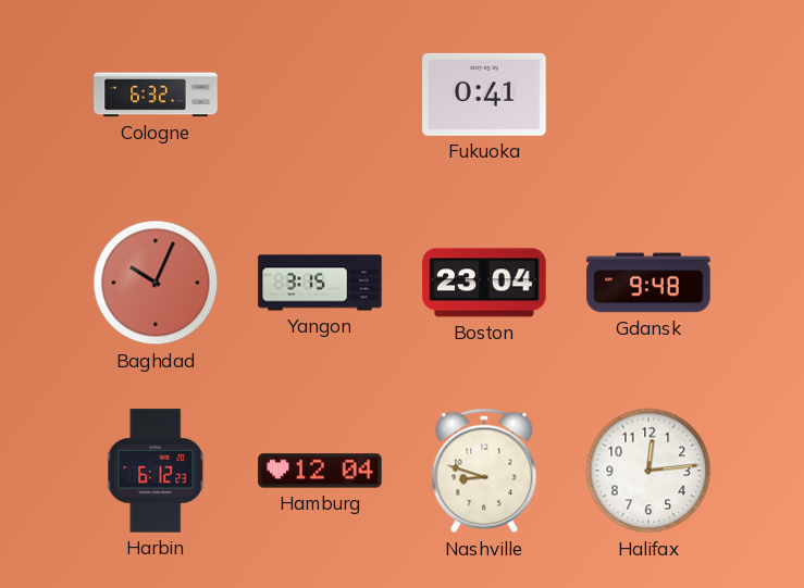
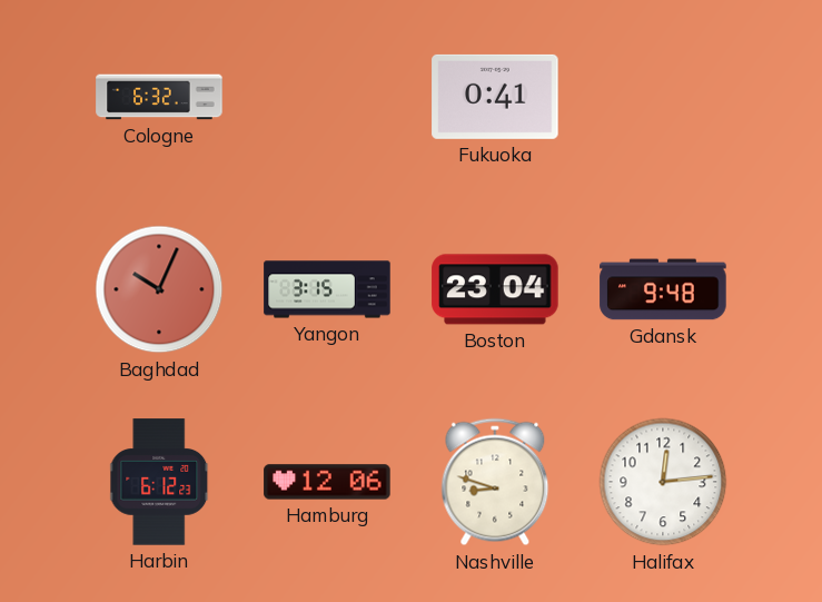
Hamburg: 12:04 -> 12:06 (327, 482)
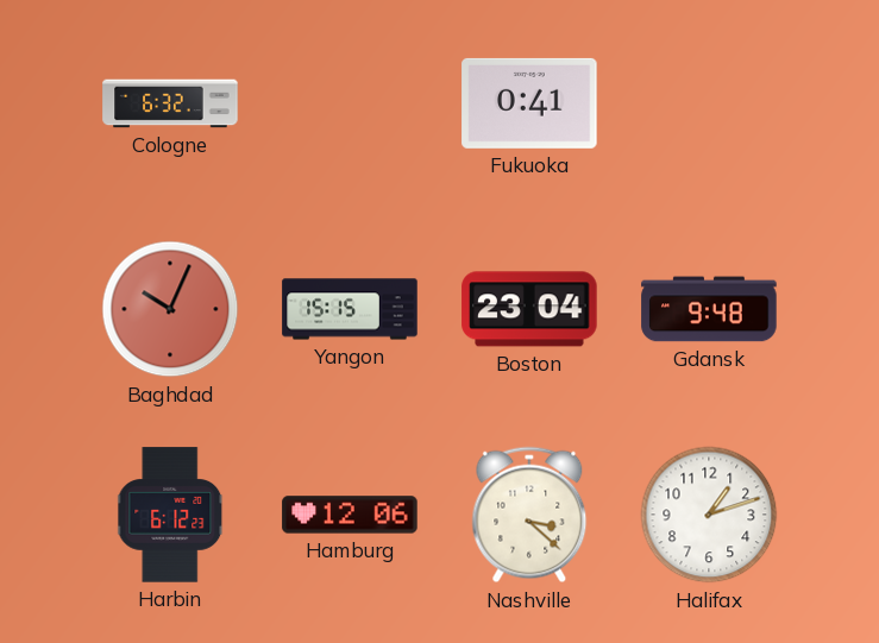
Yangon: 3:15 -> 15:15 (350, 309)
Nashville: 8:48 -> 3:22 (529, 515)
Halifax: 12:14 -> 1:12 (709, 515)
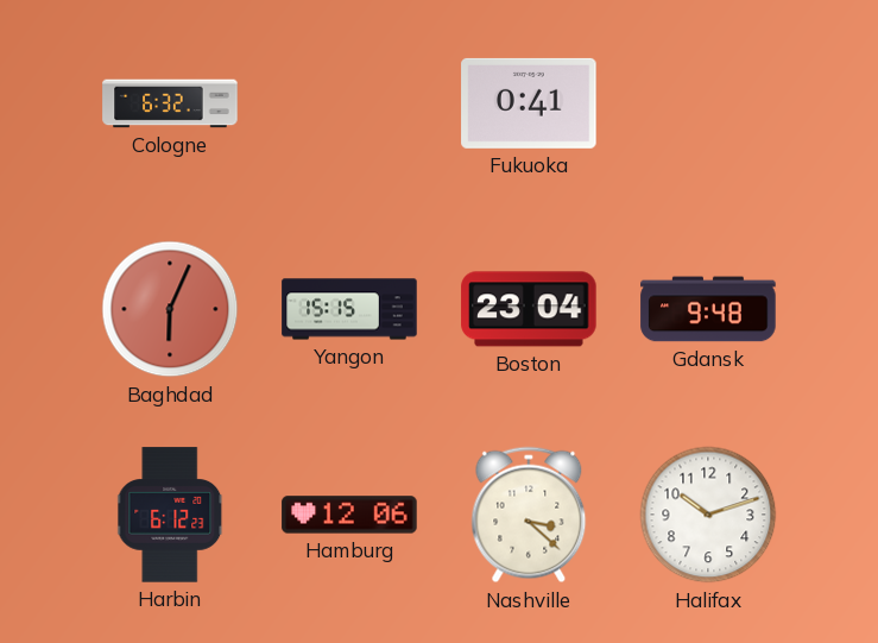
Baghdad: 10:04 -> 6:04 (170, 309)
Halifax: 1:12 -> 10:12 (708, 515)
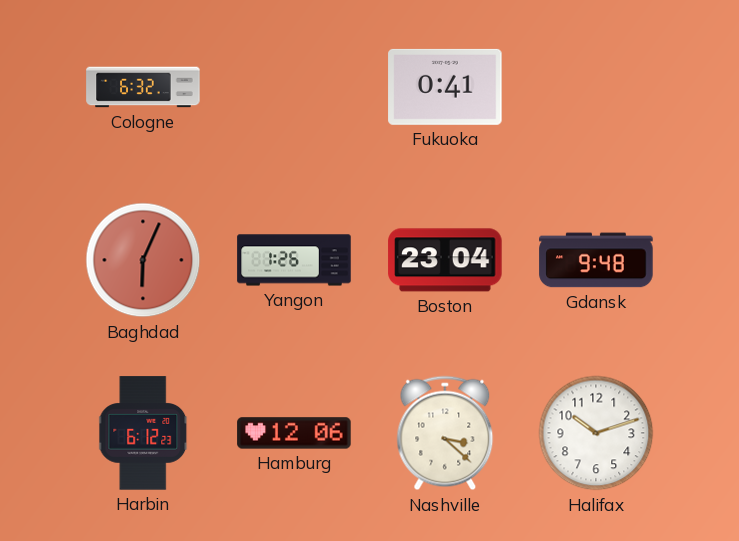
Yangon: 15:15 -> 1:26 (294, 260)
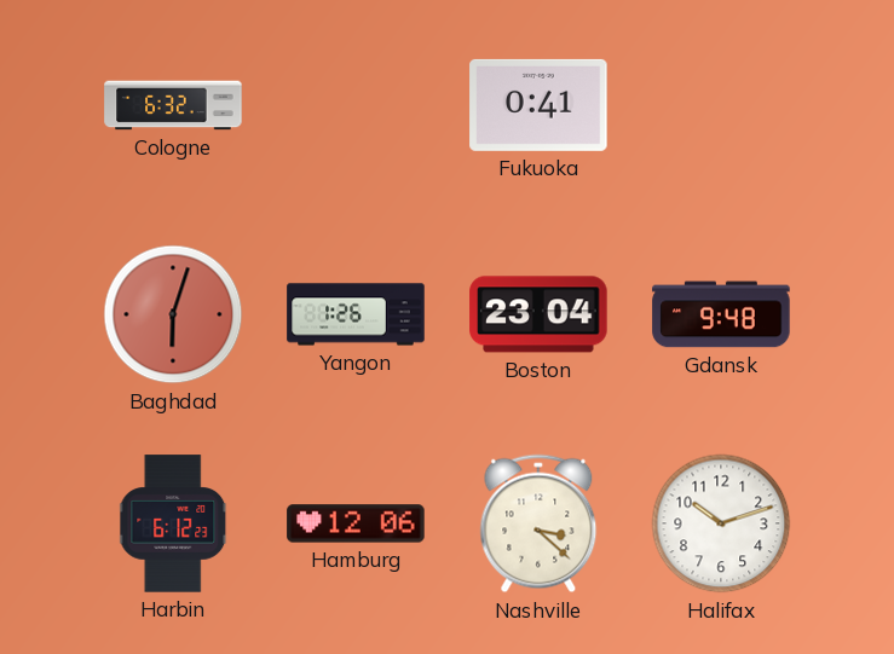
Baghdad: 6:04 -> 6:03 (173, 314)
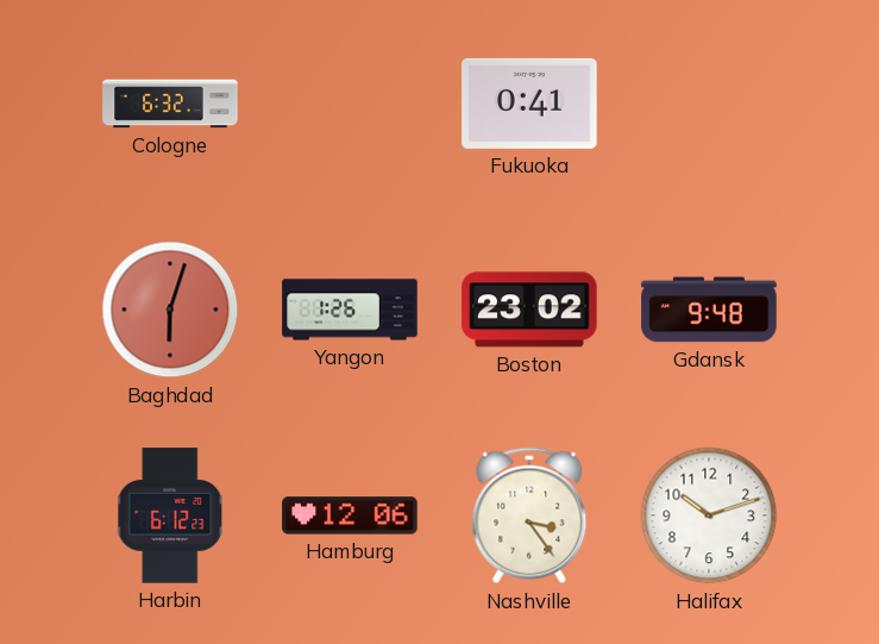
Boston: 23:04 -> 23:02 (529, 310)
Nashville: 3:22 -> 3:24 (529, 515)
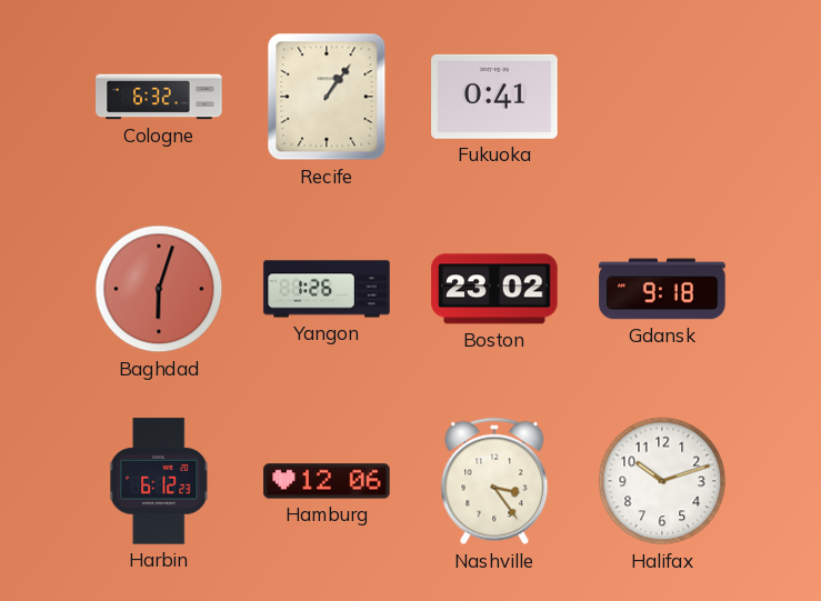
Recife: none -> 1:06 (327, 97)
Gdansk: 9:48 -> 9:18 (662, 289)
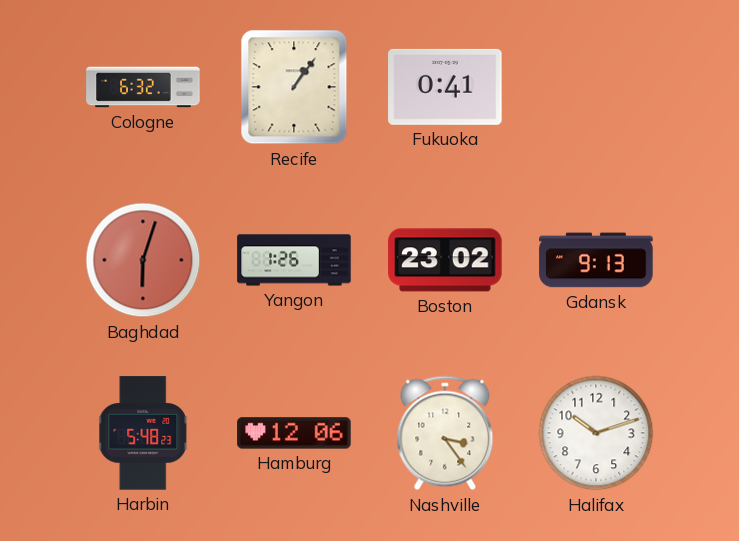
Gdansk: 9:18 -> 9:13 (596, 260)
Harbin: 6:12 -> 5:48 (144, 433)
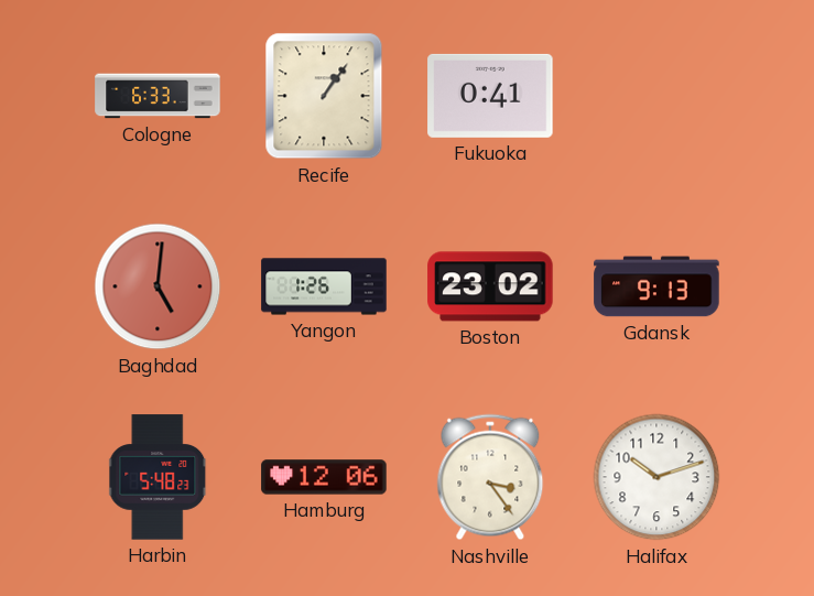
Cologne: 6:32 -> 6:33 (158, 96)
Baghdad: 6:03 -> 5:01 (158, 286)
